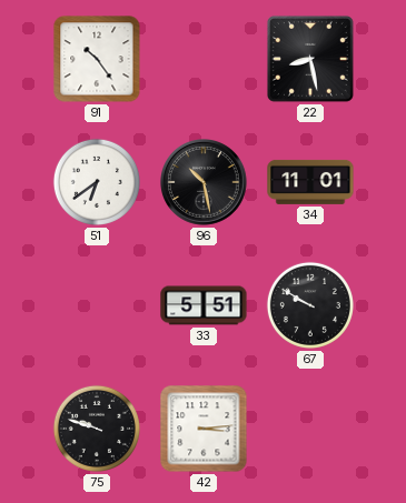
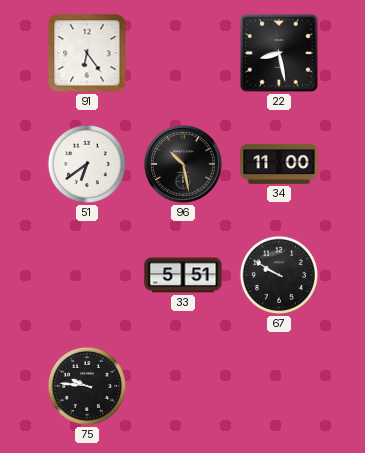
91: 10:24 -> 6:24 (87, 53)
34: 11:01 -> 11:00 (279, 164)
75: 9:48 -> 9:46 (87, 386)
42: 3:14 -> none (204, 429)
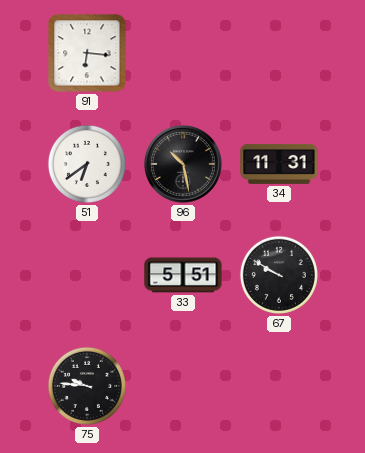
91: 6:24 -> 6:16 (87, 53)
22: 8:28 -> none (279, 53)
34: 11:00 -> 11:31 (279, 164)
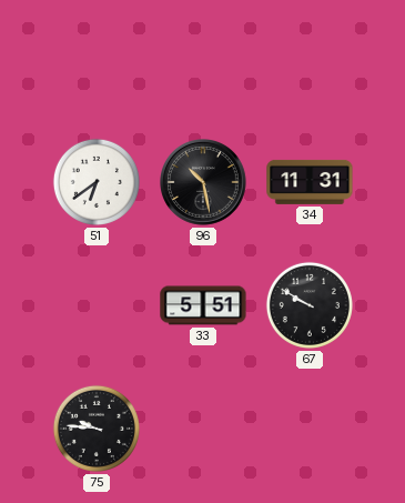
91: 6:16 -> none (87, 53)
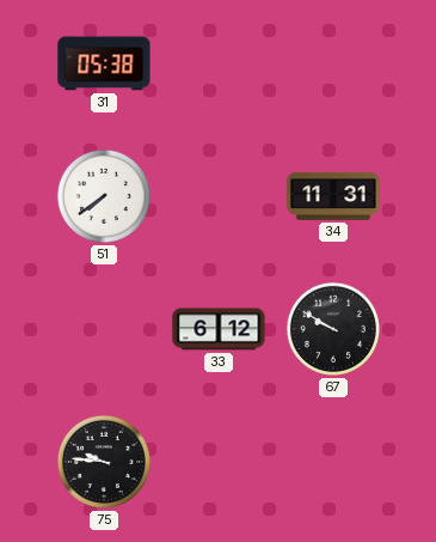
31: none -> 05:38 (104, 63)
51: 6:39 -> 7:39 (104, 196)
96: 10:28 -> none (204, 183)
33: 5:51 -> 6:12 (219, 329)
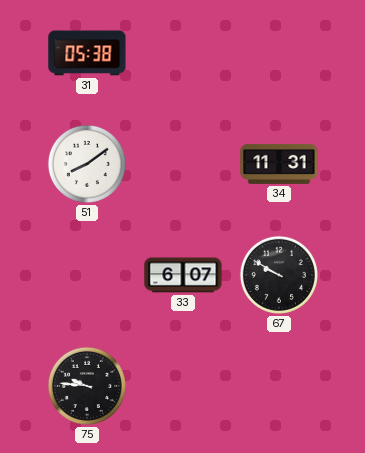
51: 7:39 -> 8:09 (87, 164)
33: 6:12 -> 6:07 (183, 275)
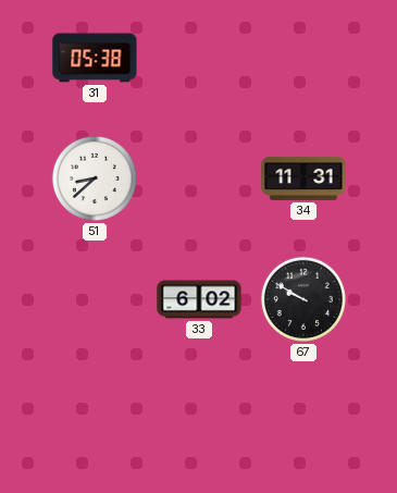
51: 8:09 -> 8:38 (95, 178)
33: 6:07 -> 6:02 (199, 299)
75: 9:46 -> none (87, 386)
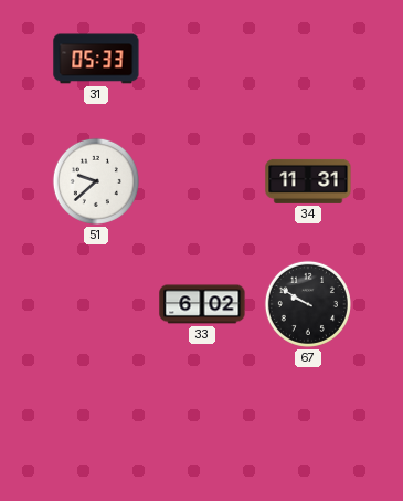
31: 05:38 -> 05:33 (96, 59)
51: 8:38 -> 9:38 (96, 181)
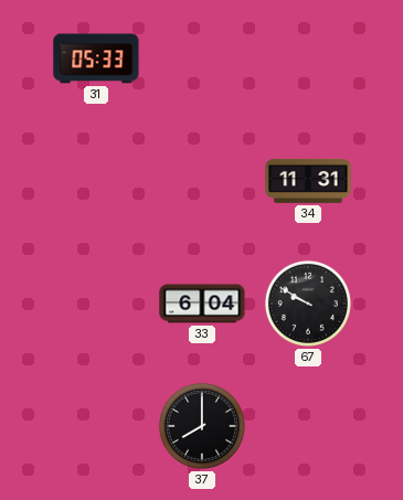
51: 9:38 -> none (96, 181)
33: 6:02 -> 6:04 (202, 304)
37: none -> 8:00 (202, 426)
